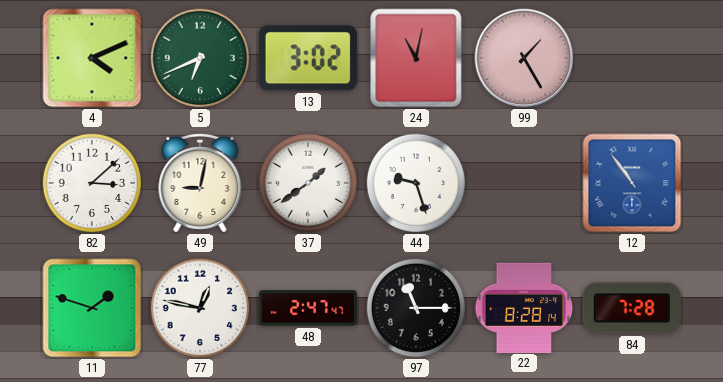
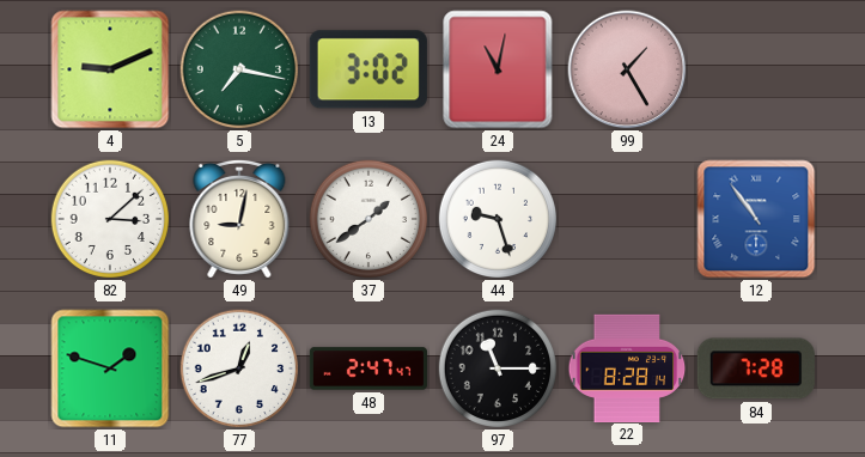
4: 4:11 -> 9:11 (110, 69)
5: 6:41 -> 7:17 (239, 69)
77: 12:47 -> 12:42 (239, 368)
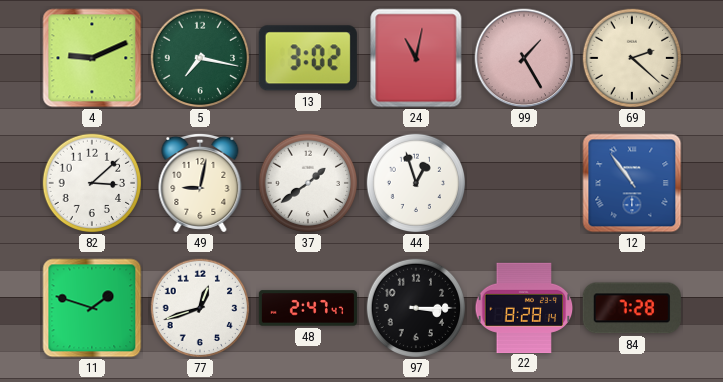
69: none -> 2:22 (632, 58)
44: 9:27 -> 12:57 (416, 183)
97: 11:15 -> 3:15 (416, 308)
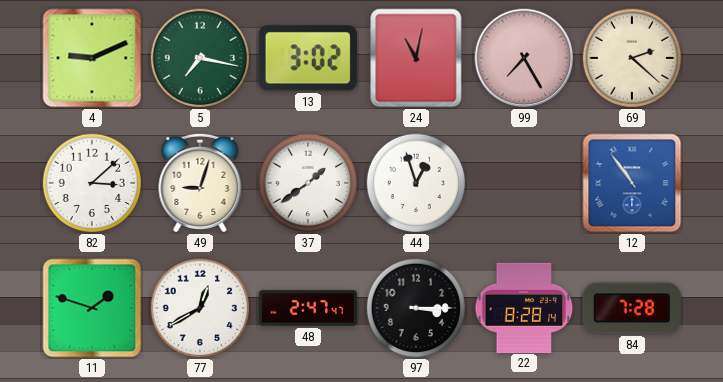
99: 1:25 -> 7:25 (524, 58)
49: 9:02 -> 9:03 (200, 183)
77: 12:42 -> 12:40 (200, 308)
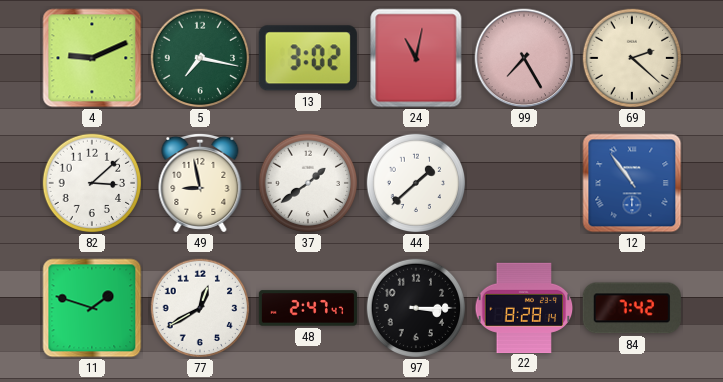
49: 9:03 -> 8:58 (200, 183)
44: 12:57 -> 1:38 (416, 183)
84: 7:28 -> 7:42 (632, 308)
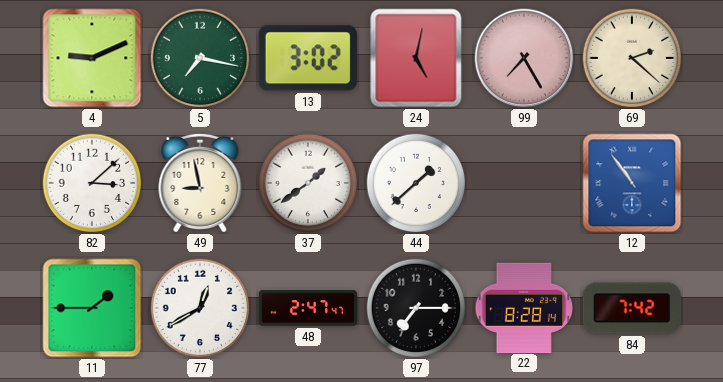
24: 11:02 -> 5:02 (416, 58)
11: 1:48 -> 1:45 (92, 308)
97: 3:15 -> 7:15 (416, 308)
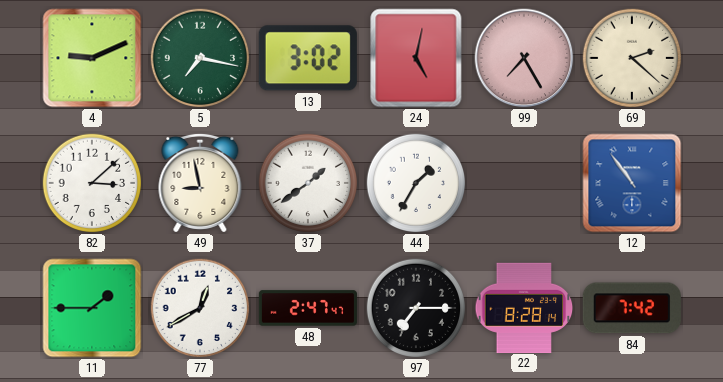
44: 1:38 -> 1:35 (416, 183)
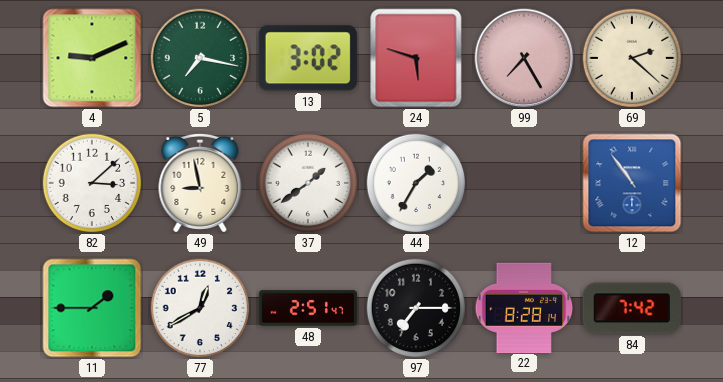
24: 5:02 -> 5:48 (416, 58)
48: 2:47 -> 2:51 (308, 308)
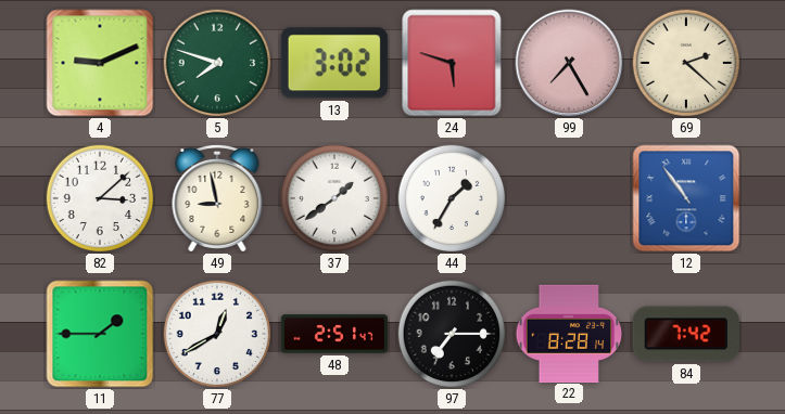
5: 7:17 -> 7:48 (217, 63)
